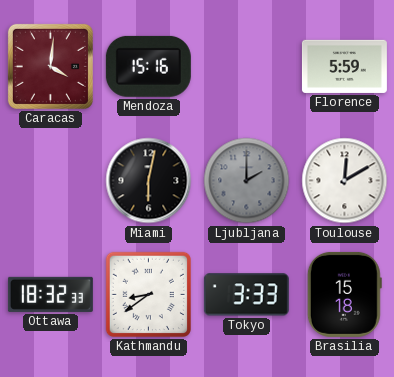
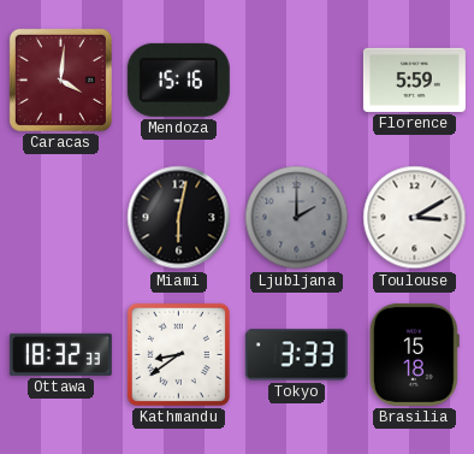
Toulouse: 12:10 -> 3:10 (415, 218)
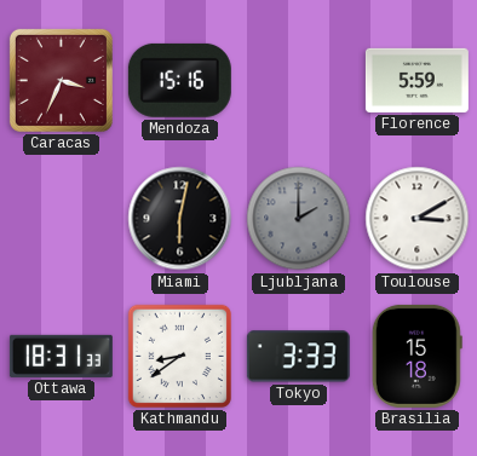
Caracas: 4:01 -> 3:34 (61, 80)
Ottawa: 18:32 -> 18:31 (61, 356)
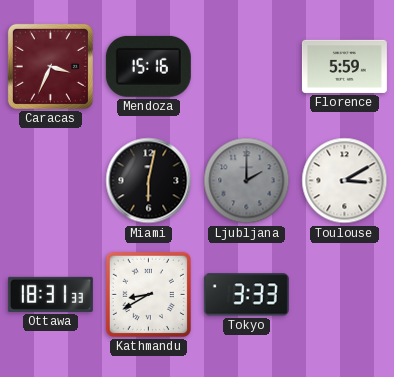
Kathmandu: 8:39 -> 8:40 (148, 294)
Brasilia: 15:18 -> none (416, 356)
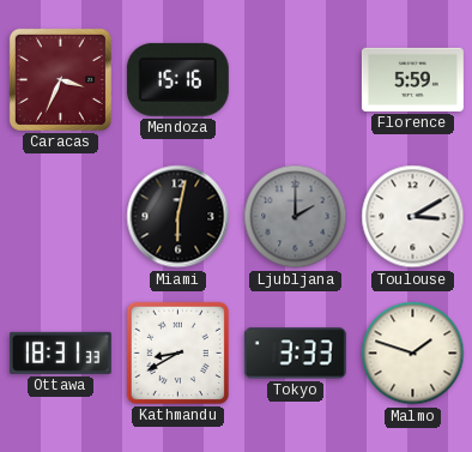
Malmo: none -> 1:48 (413, 354)
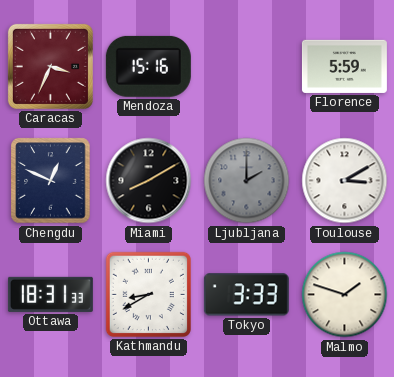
Chengdu: none -> 12:49 (51, 181)
Miami: 6:02 -> 8:10 (149, 181)
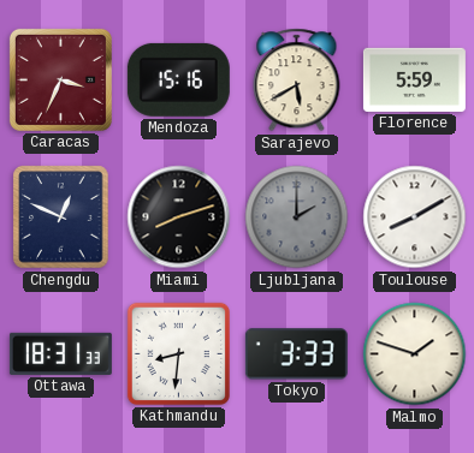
Sarajevo: none -> 5:40 (297, 81)
Miami: 8:10 -> 8:12 (179, 217)
Toulouse: 3:10 -> 8:10 (415, 217)
Kathmandu: 8:40 -> 8:31 (178, 353)
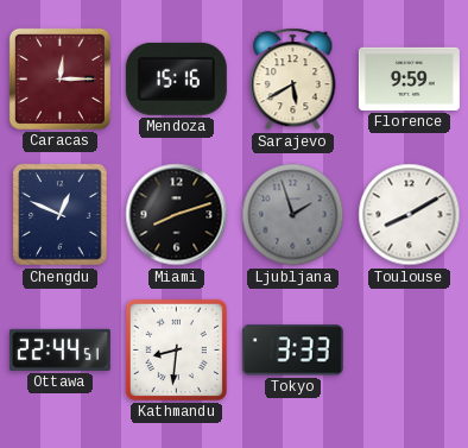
Caracas: 3:34 -> 12:15 (59, 78)
Florence: 5:59 -> 9:59 (409, 78)
Ljubljana: 2:00 -> 1:57 (293, 215)
Ottawa: 18:31 -> 22:44 (59, 349)
Malmo: 1:48 -> none (415, 354)
